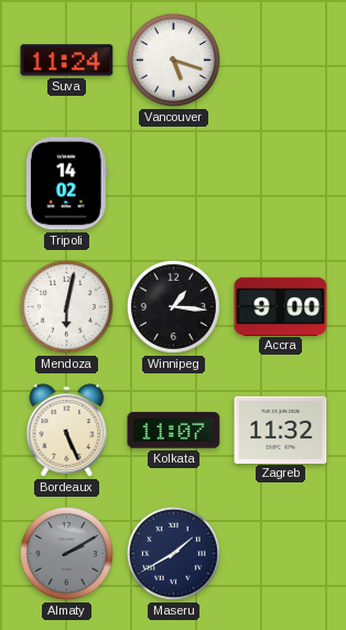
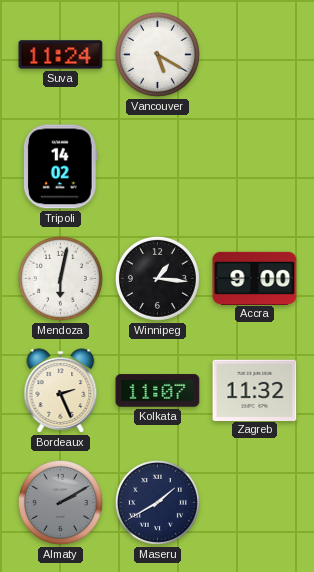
Vancouver: 5:18 -> 5:20 (157, 54)
Bordeaux: 5:26 -> 2:26 (61, 391)
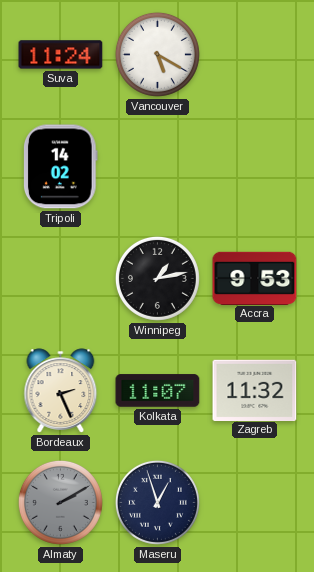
Mendoza: 6:02 -> none (60, 278)
Winnipeg: 1:16 -> 1:13 (157, 278)
Accra: 9:00 -> 9:53 (255, 278)
Maseru: 1:40 -> 12:57 (157, 502)
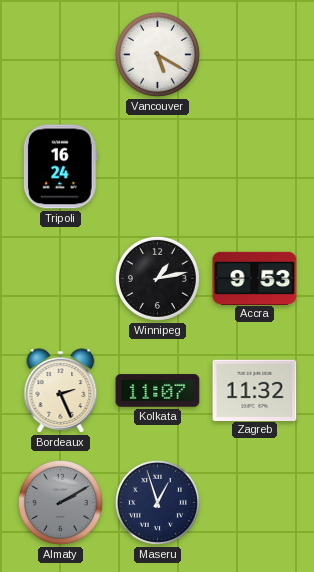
Suva: 11:24 -> none (61, 55)
Tripoli: 14:02 -> 16:24 (60, 167)
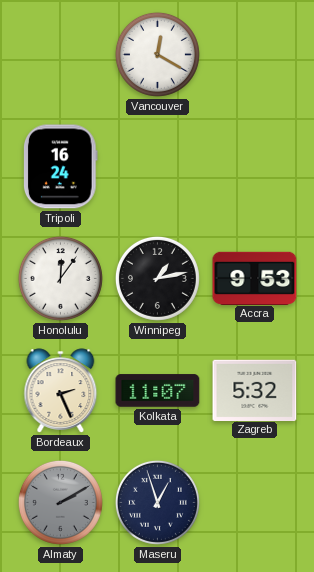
Vancouver: 5:20 -> 12:20 (157, 54)
Honolulu: none -> 12:06 (60, 278)
Zagreb: 11:32 -> 5:32 (255, 390)
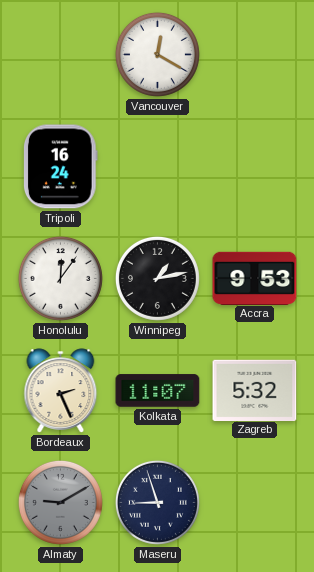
Almaty: 2:10 -> 9:10 (60, 502)
Maseru: 12:57 -> 8:57 (157, 502)
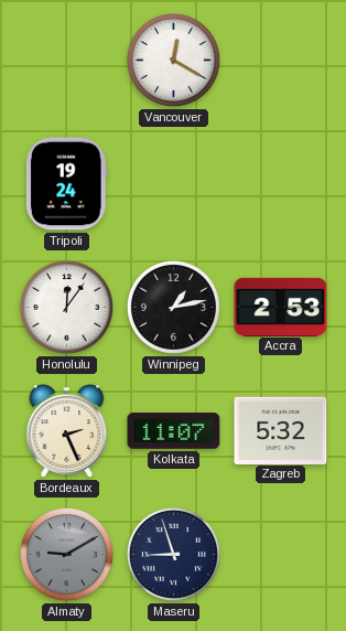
Tripoli: 16:24 -> 19:24 (66, 184)
Accra: 9:53 -> 2:53 (281, 307)
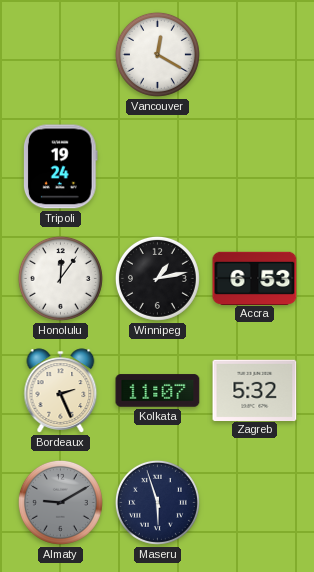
Accra: 2:53 -> 6:53 (255, 278)
Maseru: 8:57 -> 5:57 (157, 502)
